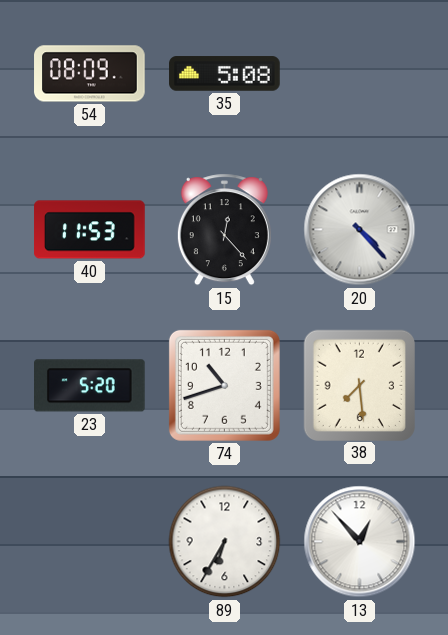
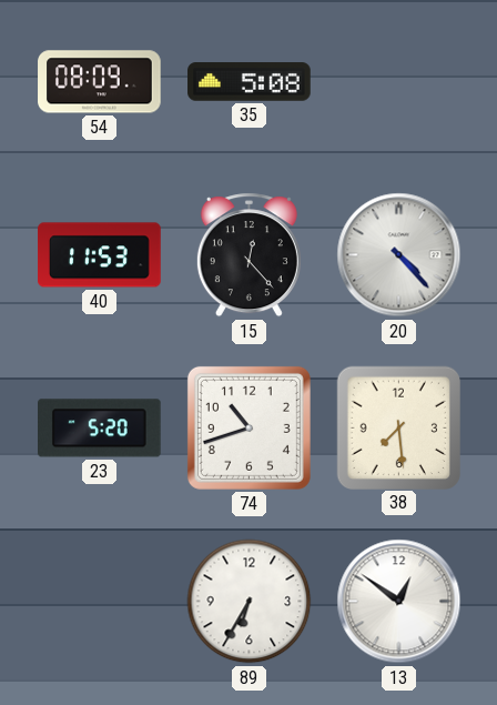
13: 12:53 -> 12:51 (399, 602)
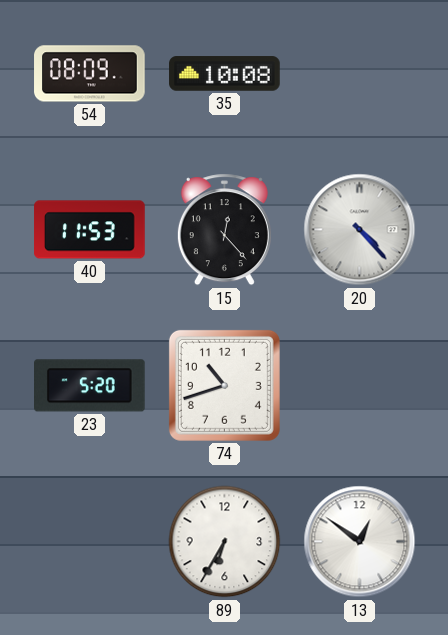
35: 5:08 -> 10:08 (225, 74)
38: 7:29 -> none (398, 427)
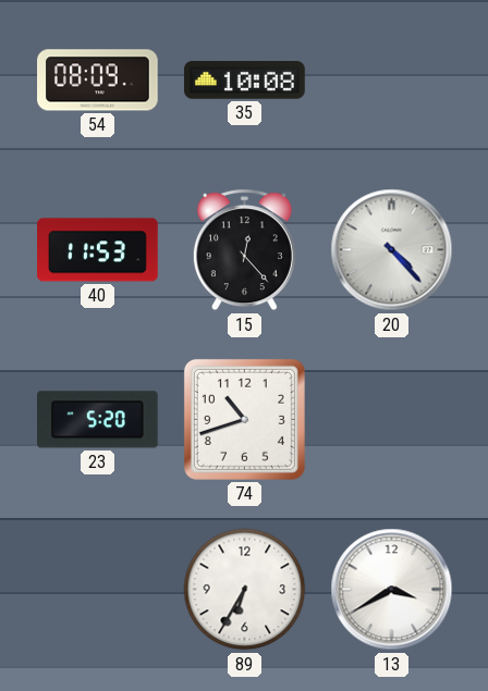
13: 12:51 -> 3:40 (392, 590)
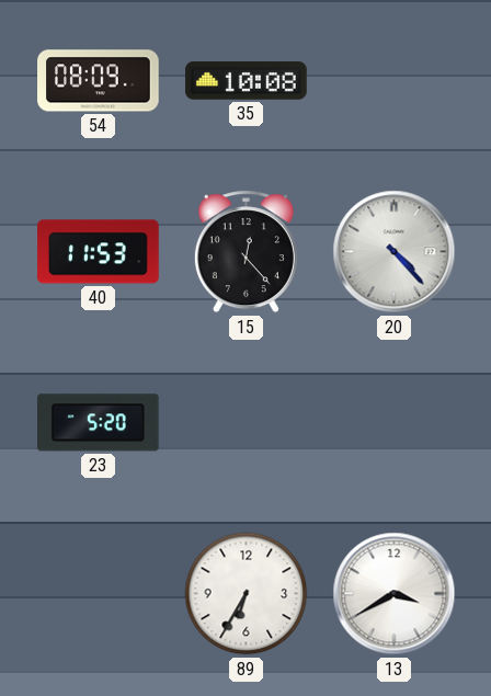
74: 10:42 -> none (244, 419)
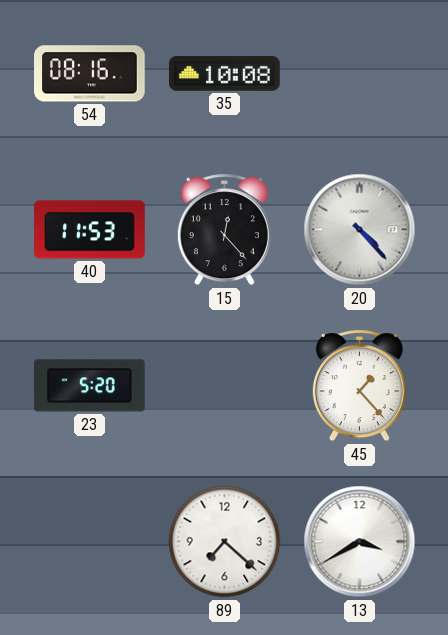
54: 08:09 -> 08:16 (90, 74)
45: none -> 1:23 (359, 386)
89: 6:35 -> 7:22 (225, 542)
